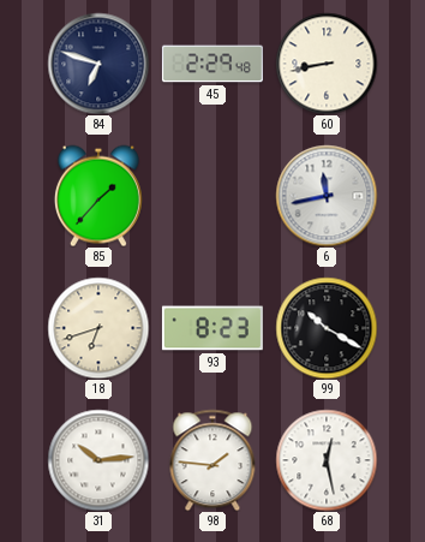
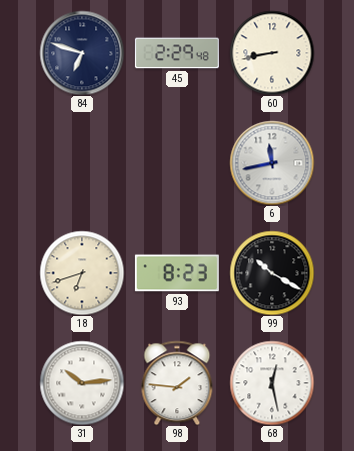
85: 1:37 -> none (98, 196)
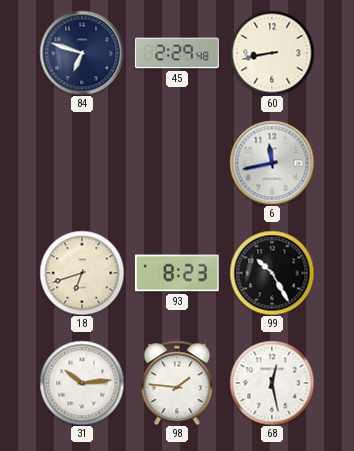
99: 10:20 -> 10:25 (272, 273)
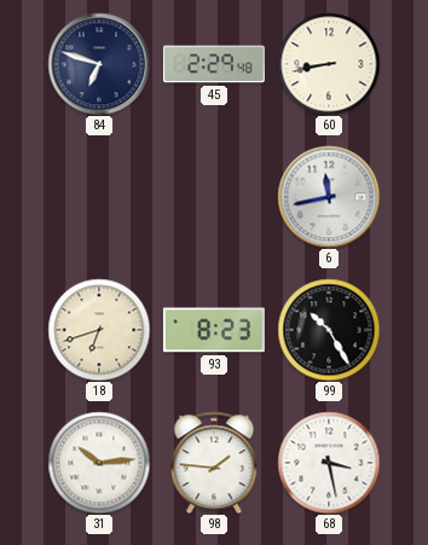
68: 12:28 -> 3:28 (329, 463)
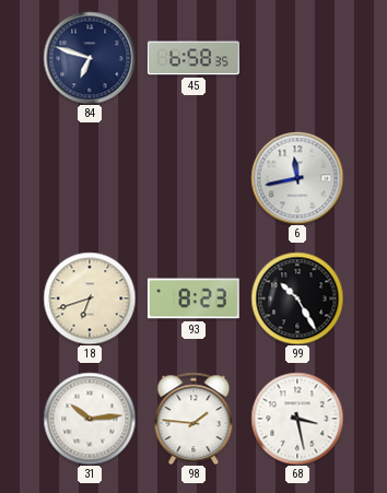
45: 2:29 -> 6:58 (193, 58)
60: 8:43 -> none (329, 64)
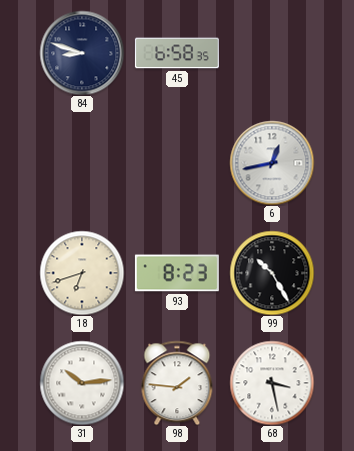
84: 6:48 -> 8:48 (82, 53)
6: 11:43 -> 12:43 (272, 163)
